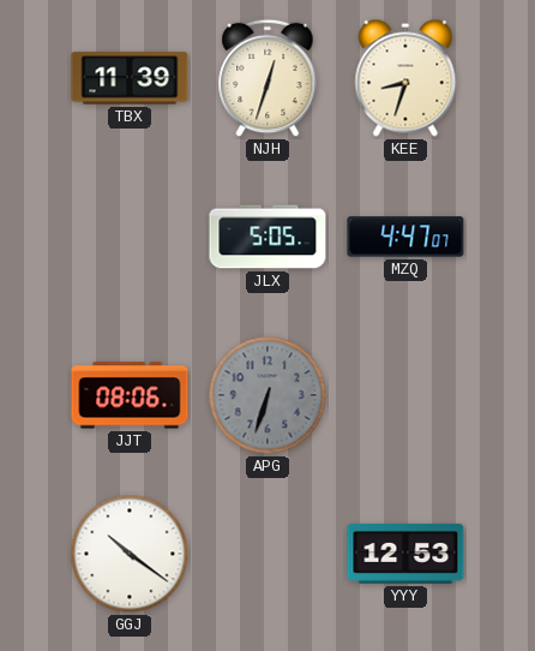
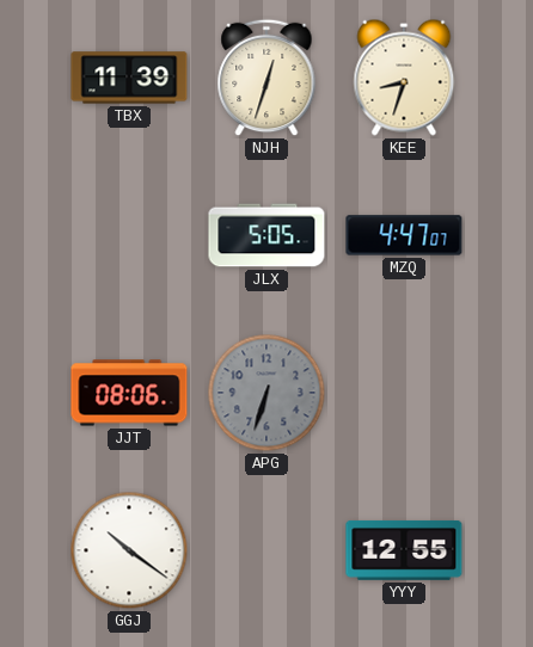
YYY: 12:53 -> 12:55 (404, 550)
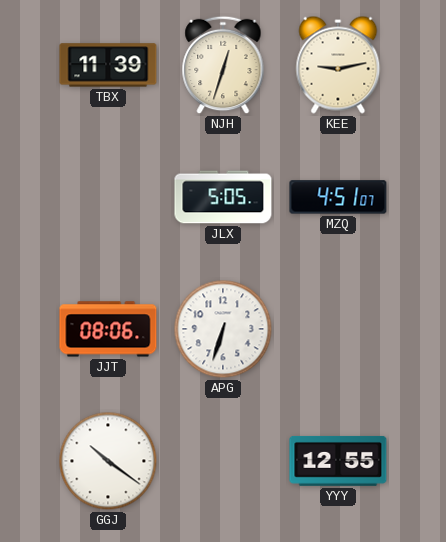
KEE: 8:33 -> 9:13 (338, 65)
MZQ: 4:47 -> 4:51 (338, 197)
APG dial: grey -> white (223, 329)
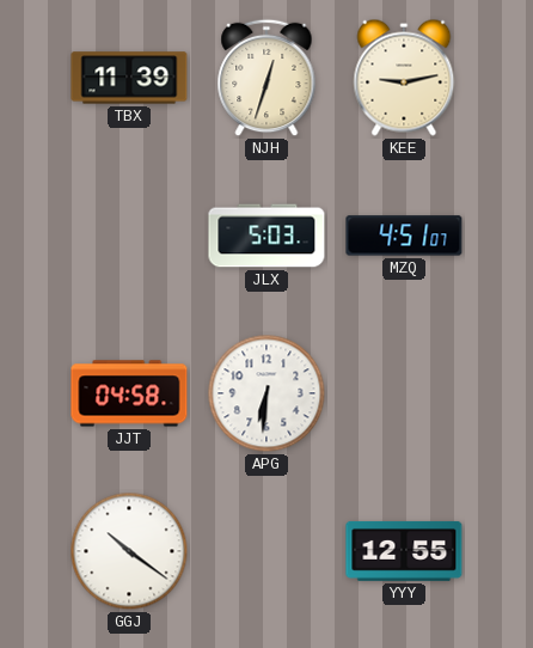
JLX: 5:05 -> 5:03 (266, 236)
JJT: 08:06 -> 04:58 (129, 393)
APG: 6:33 -> 6:31 (266, 393)
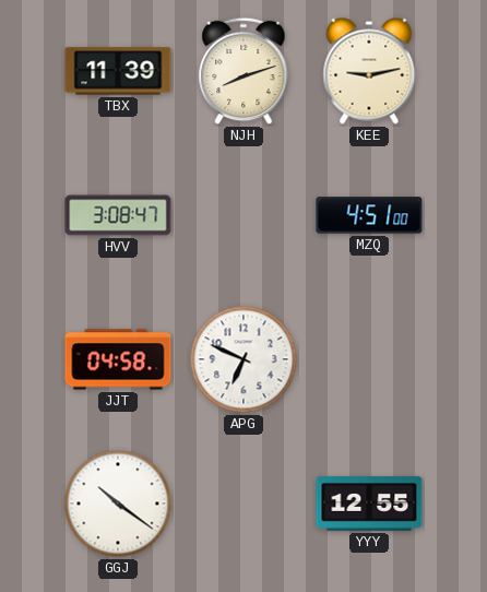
NJH: 12:33 -> 8:12 (243, 71)
HVV: none -> 3:08 (118, 215)
JLX: 5:03 -> none (266, 236)
MZQ: 4:51:07 -> 4:51:00 (369, 215)
APG: 6:31 -> 6:49 (243, 359)
